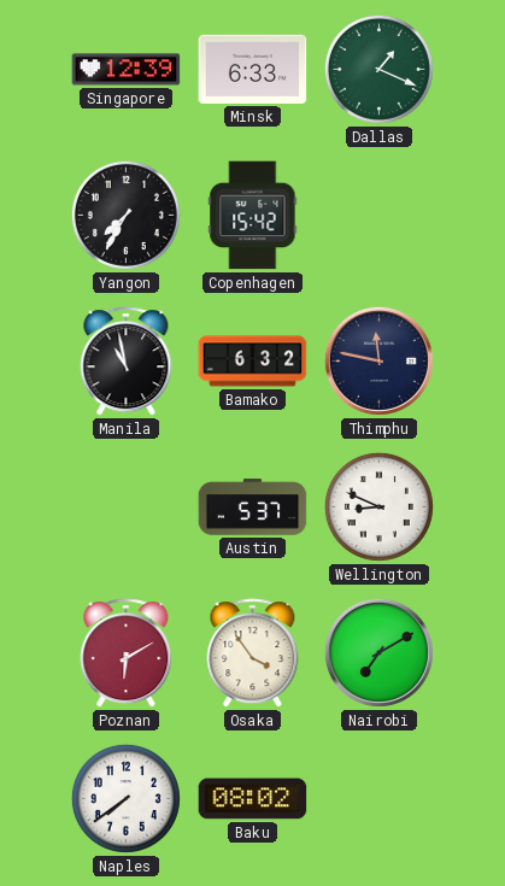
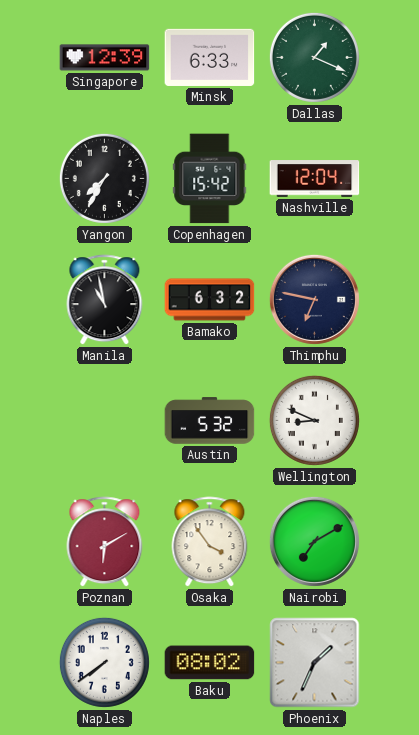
Nashville: none -> 12:04 (315, 179)
Thimphu: 11:47 -> 6:47 (314, 299)
Austin: 5:37 -> 5:32 (210, 421)
Phoenix: none -> 1:34 (315, 663)
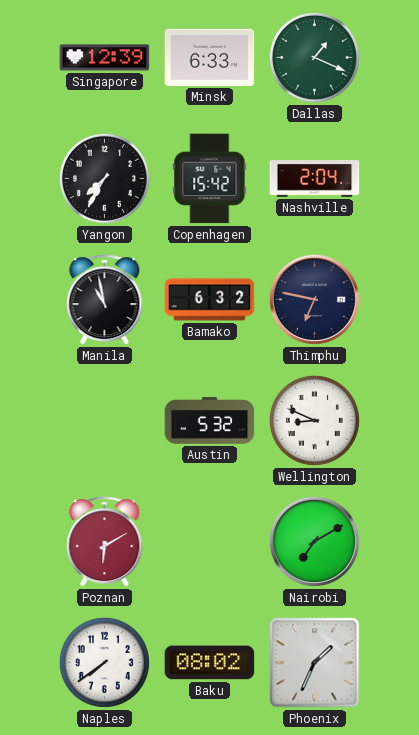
Nashville: 12:04 -> 2:04 (315, 179)
Osaka: 3:54 -> none (210, 542)
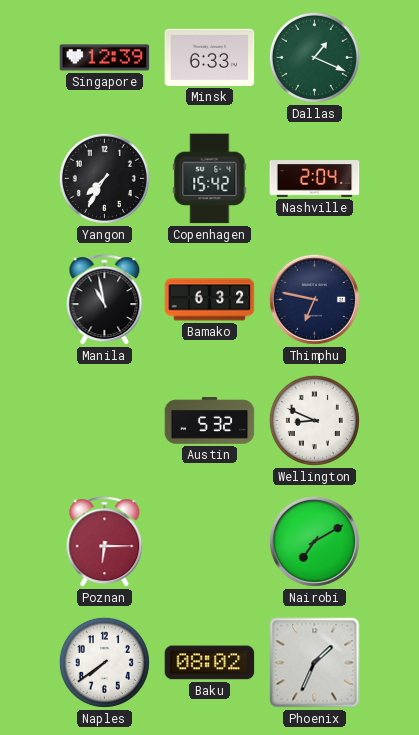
Poznan: 6:10 -> 6:15 (105, 542)
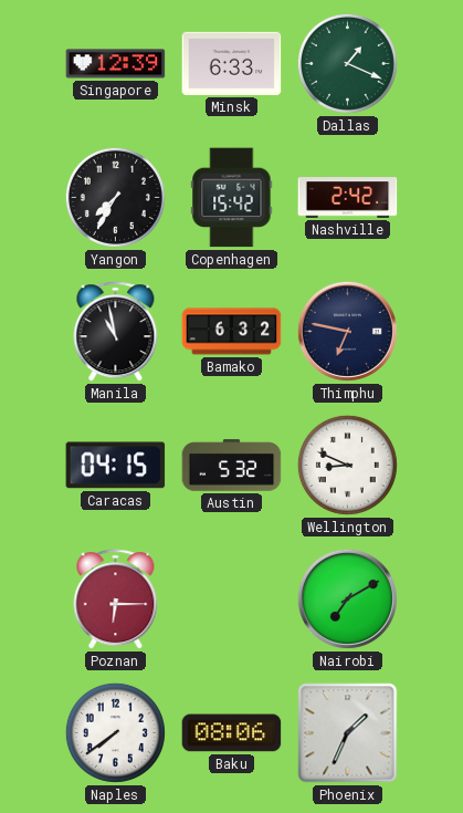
Nashville: 2:04 -> 2:42 (348, 198)
Caracas: none -> 04:15 (116, 466)
Baku: 08:02 -> 08:06 (232, 733)
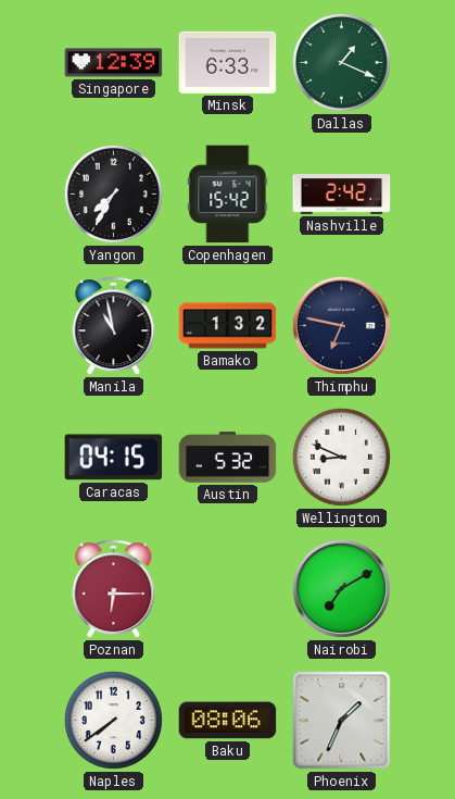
Bamako: 6:32 -> 1:32 (228, 326)
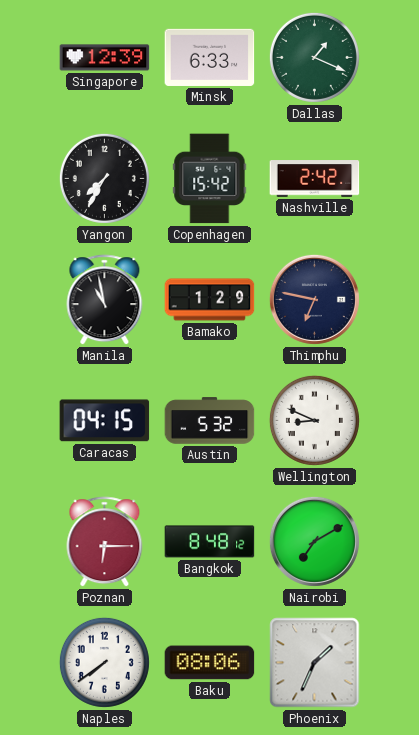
Bamako: 1:32 -> 1:29 (210, 300)
Bangkok: none -> 8:48 (210, 542)
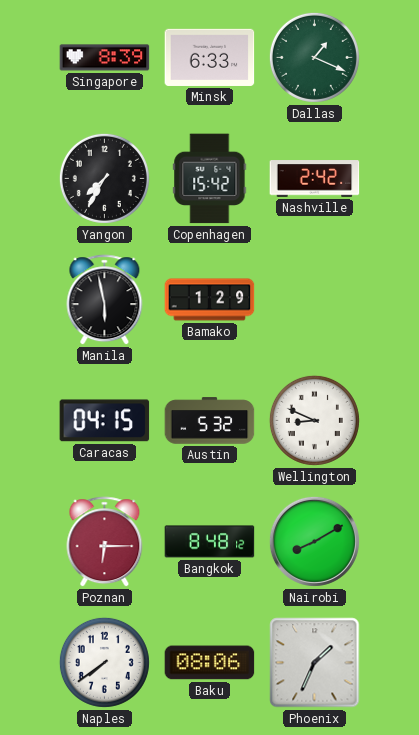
Singapore: 12:39 -> 8:39 (105, 58)
Manila: 10:58 -> 5:58 (105, 300)
Thimphu: 6:47 -> none (314, 299)
Nairobi: 7:10 -> 8:10 (314, 541)
